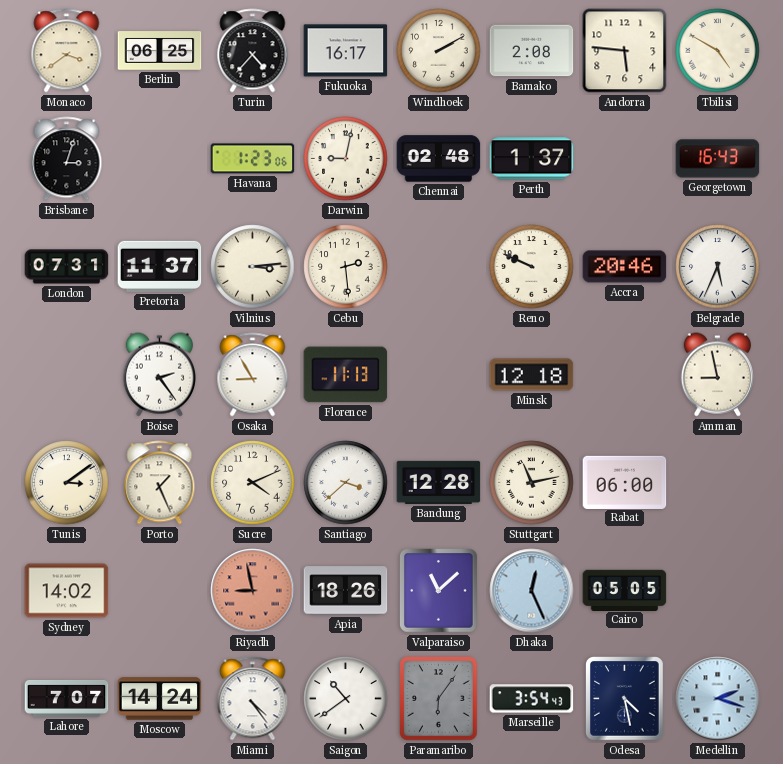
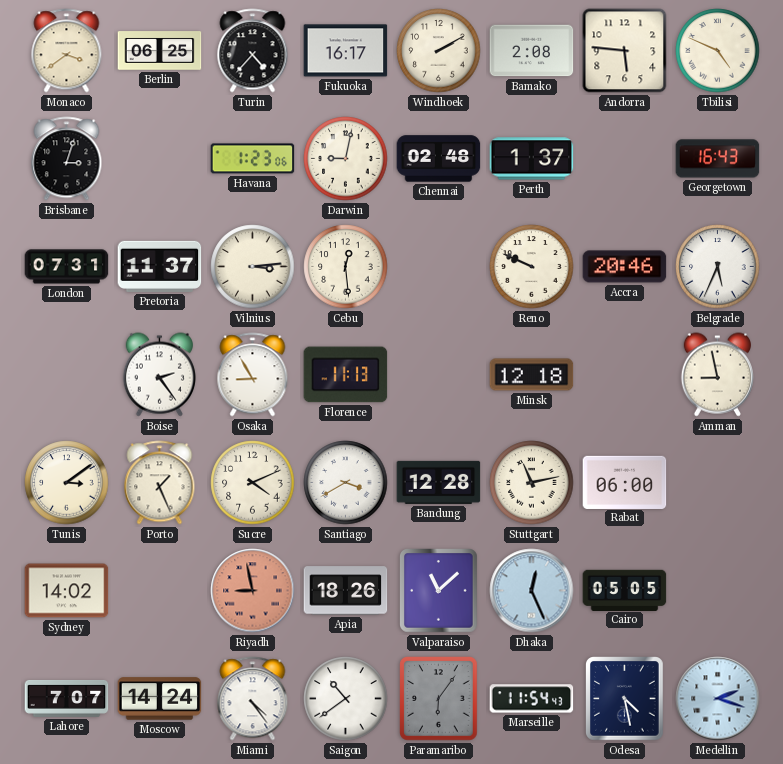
Tbilisi: 4:50 -> 4:49 (718, 51)
Cebu: 2:29 -> 12:29 (346, 267)
Santiago: 3:38 -> 3:40 (346, 483)
Marseille: 3:54 -> 11:54 (532, 699)
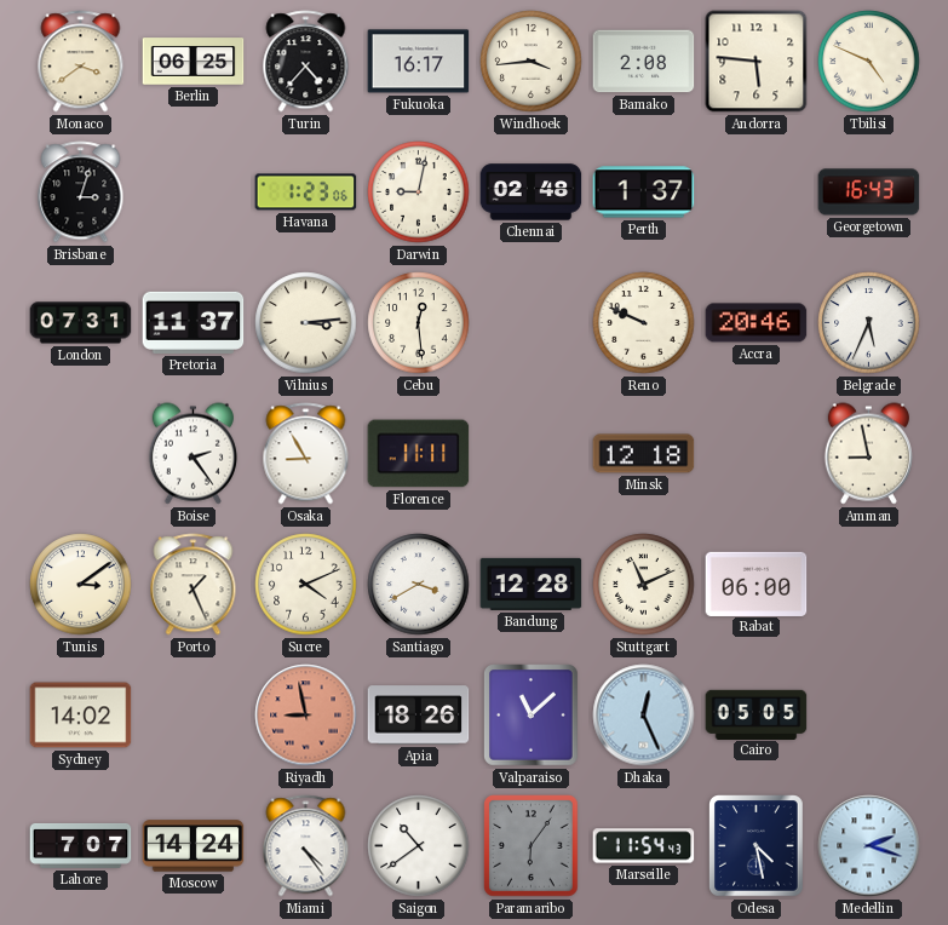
Windhoek: 2:10 -> 3:44 (532, 62)
Florence: 11:13 -> 11:11 (419, 454)
Stuttgart: 11:13 -> 11:11 (644, 585)
